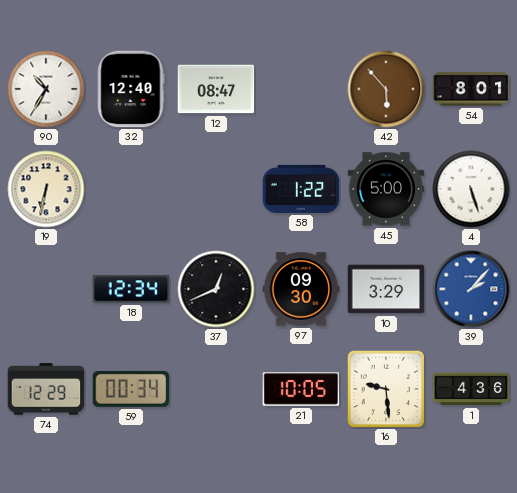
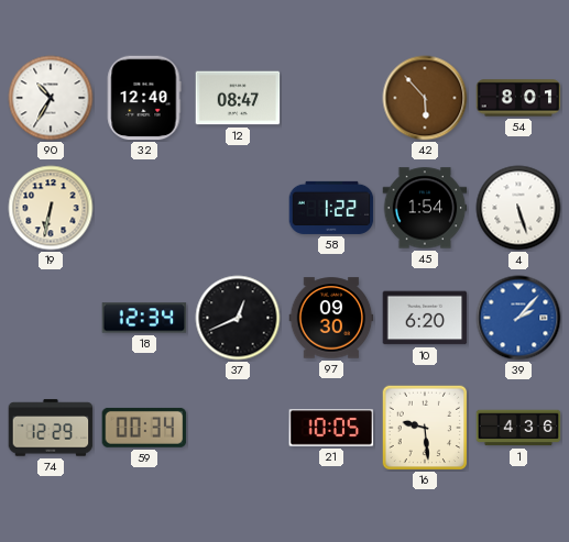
45: 5:00 -> 1:54 (425, 208)
10: 3:29 -> 6:20 (425, 318)
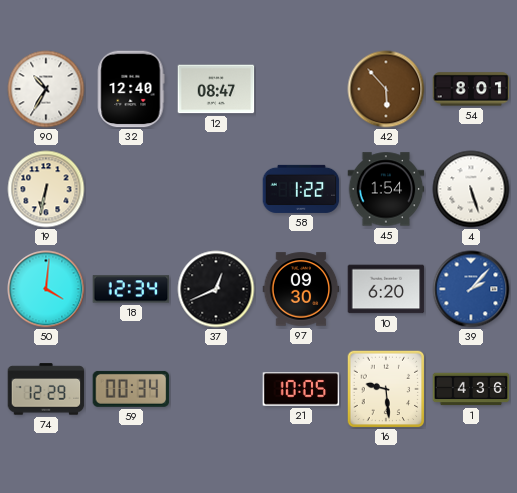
50: none -> 4:01 (46, 289)
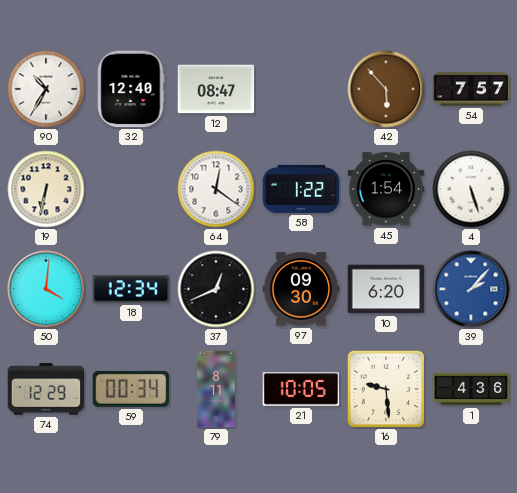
54: 8:01 -> 7:57 (471, 89)
64: none -> 12:21 (216, 189)
79: none -> 8:11 (216, 389)
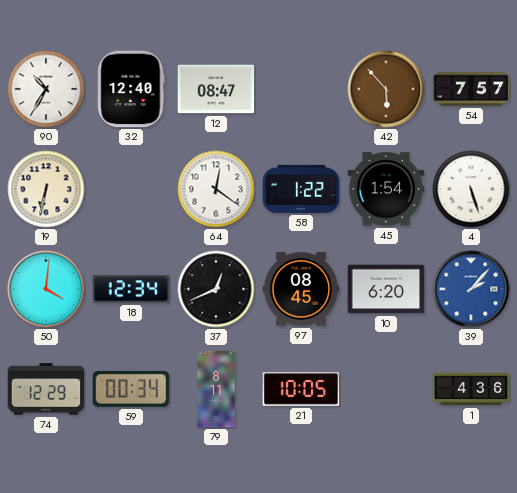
97: 09:30 -> 08:45 (301, 289)
16: 9:29 -> none (386, 389)
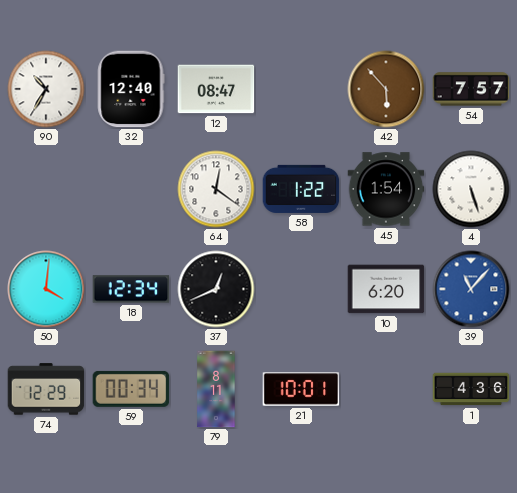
19: 6:32 -> none (46, 189)
97: 08:45 -> none (301, 289)
39: 2:07 -> 11:07 (471, 289)
21: 10:05 -> 10:01 (301, 389)
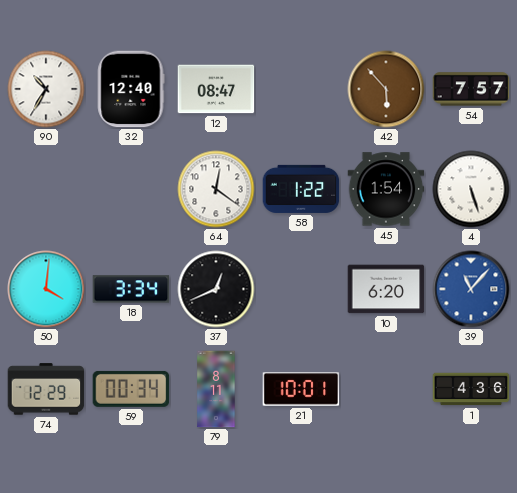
18: 12:34 -> 3:34 (131, 289)
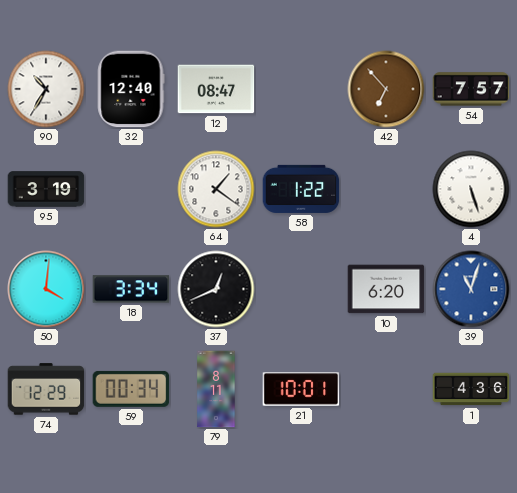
42: 5:53 -> 6:53 (386, 89)
95: none -> 3:19 (46, 189)
64: 12:21 -> 1:21 (216, 189)
45: 1:54 -> none (386, 189)
39: 11:07 -> 11:03 (471, 289)
